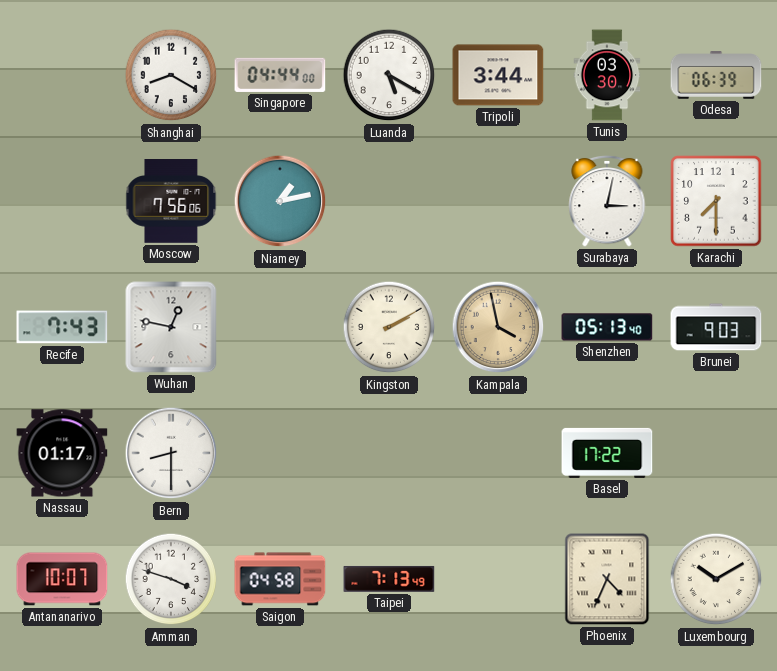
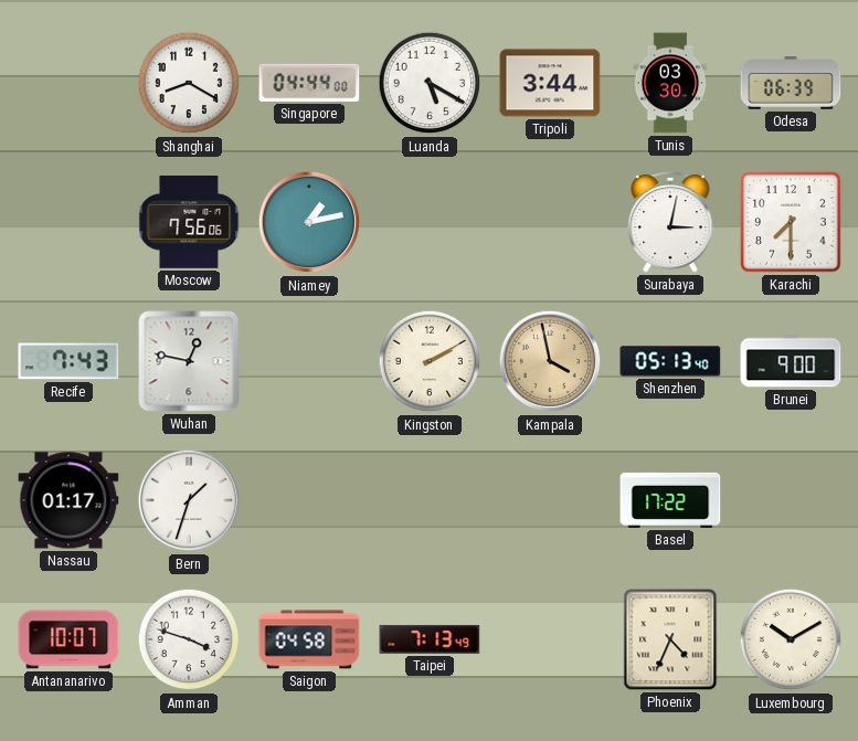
Brunei: 9:03 -> 9:00 (791, 361)
Bern: 8:30 -> 1:33 (189, 500)
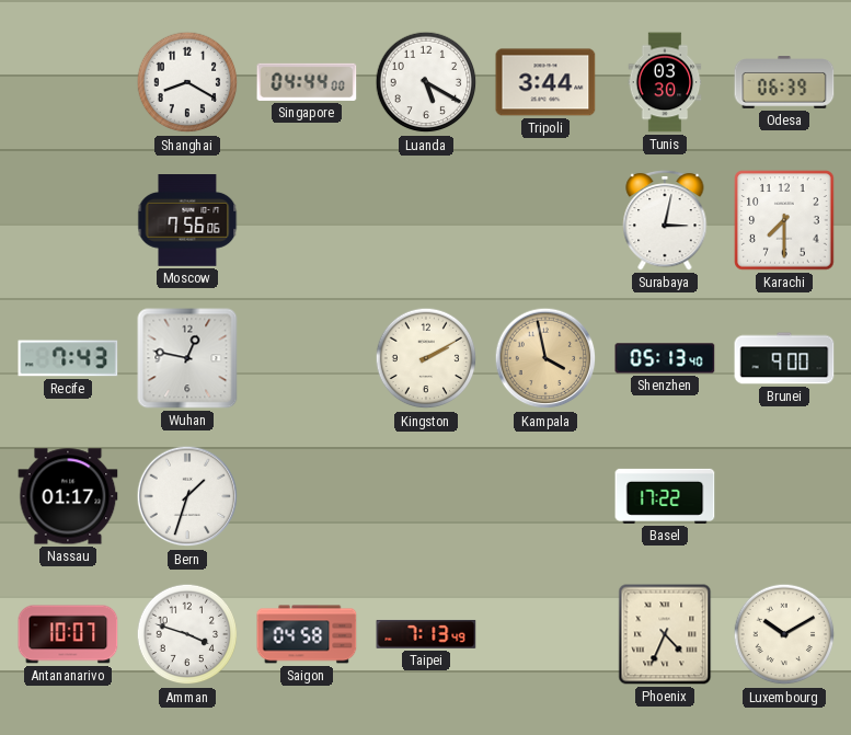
Niamey: 1:13 -> none (309, 222)
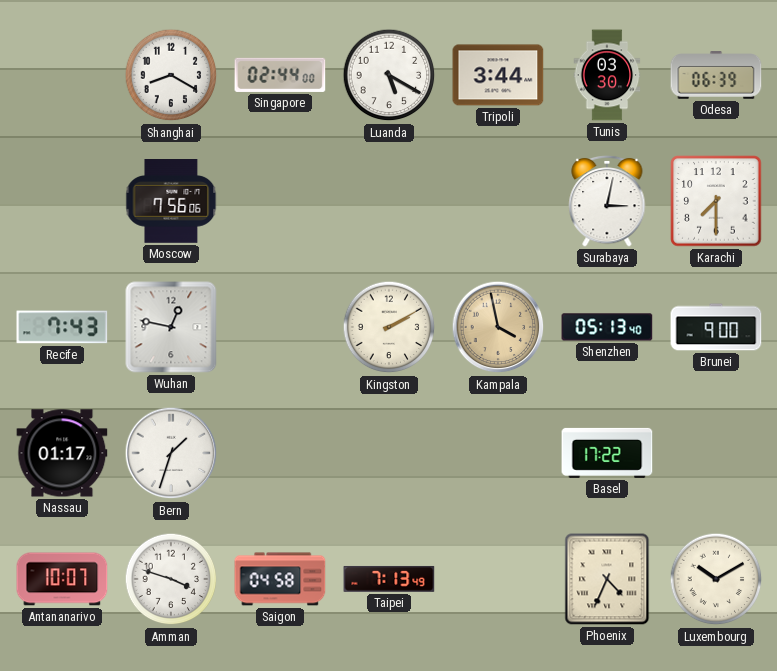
Singapore: 04:44 -> 02:44 (280, 75)
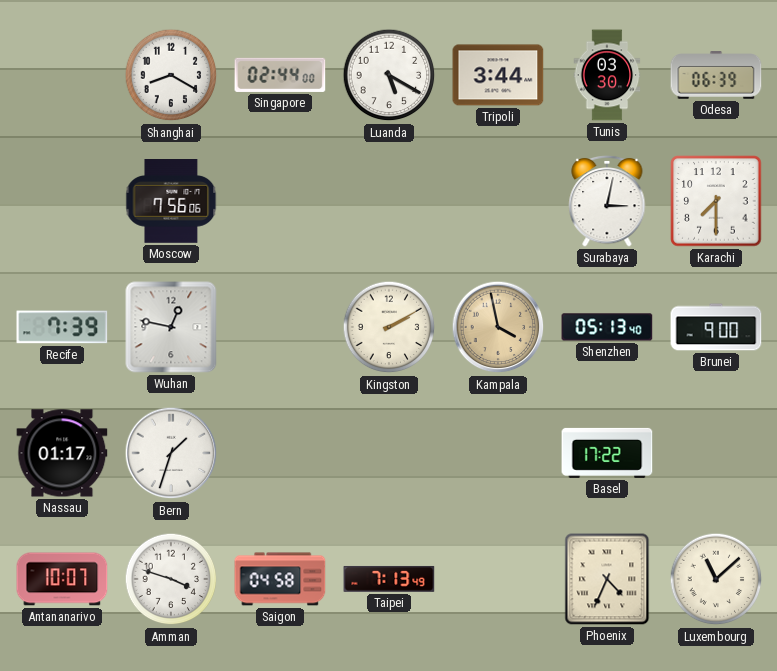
Recife: 7:43 -> 7:39 (62, 327)
Luxembourg: 10:10 -> 11:08 (716, 579)
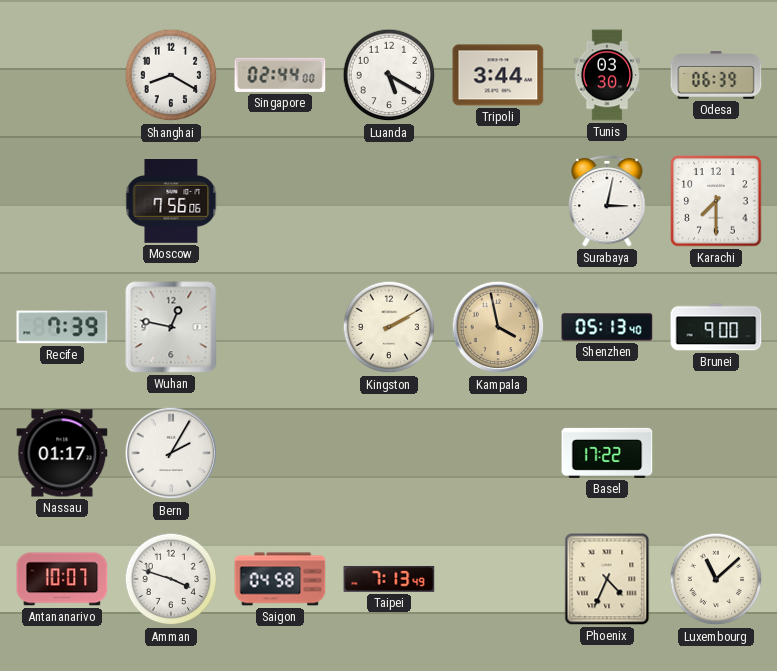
Bern: 1:33 -> 2:05 (171, 453)
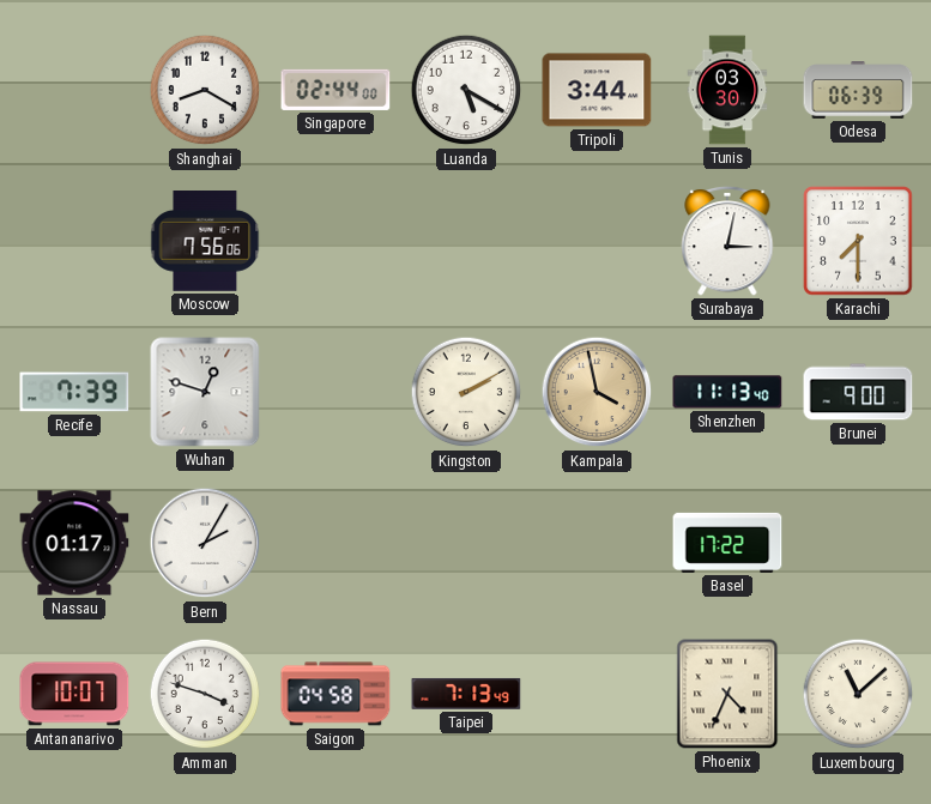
Wuhan: 12:47 -> 12:48 (205, 392)
Shenzhen: 05:13 -> 11:13 (727, 392)
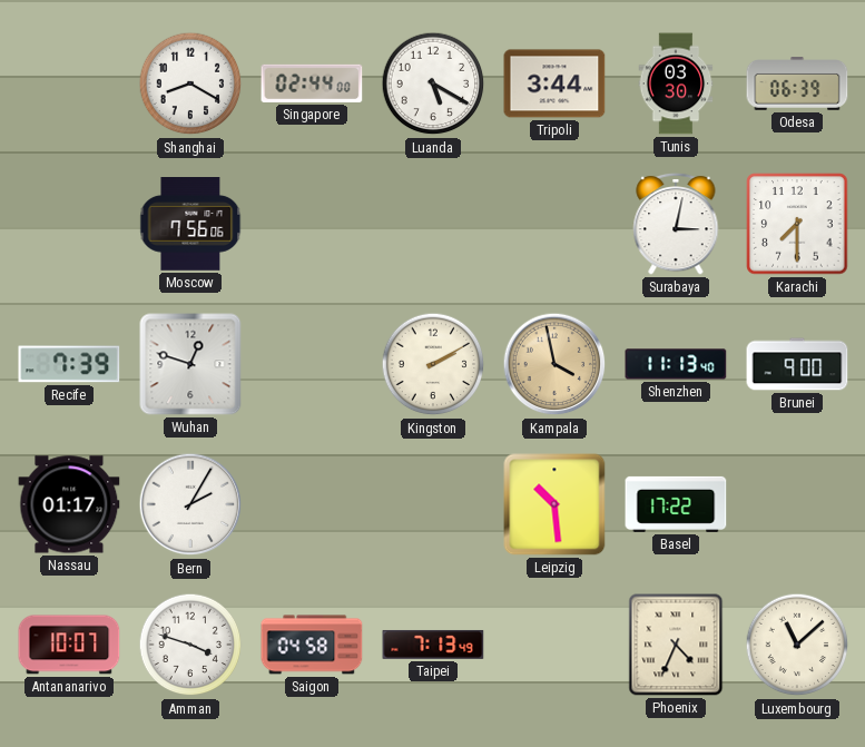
Leipzig: none -> 10:29 (554, 504)
